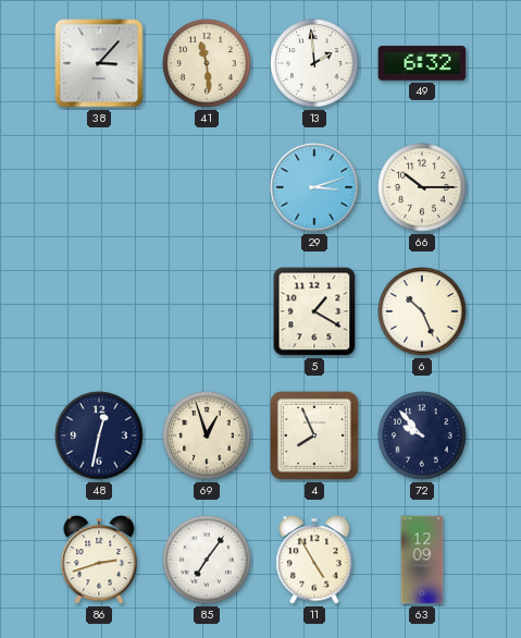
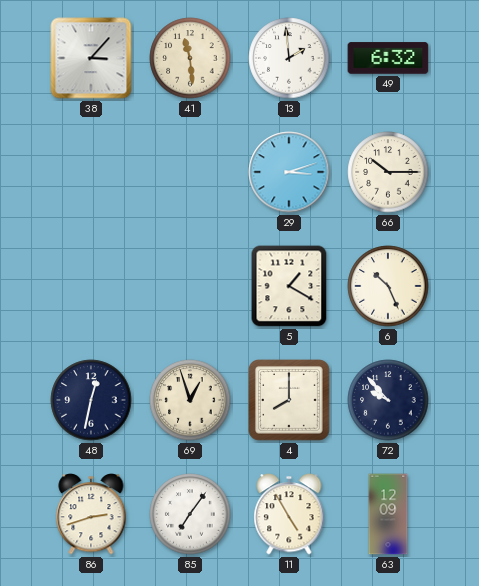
4: 7:56 -> 8:00 (290, 401)
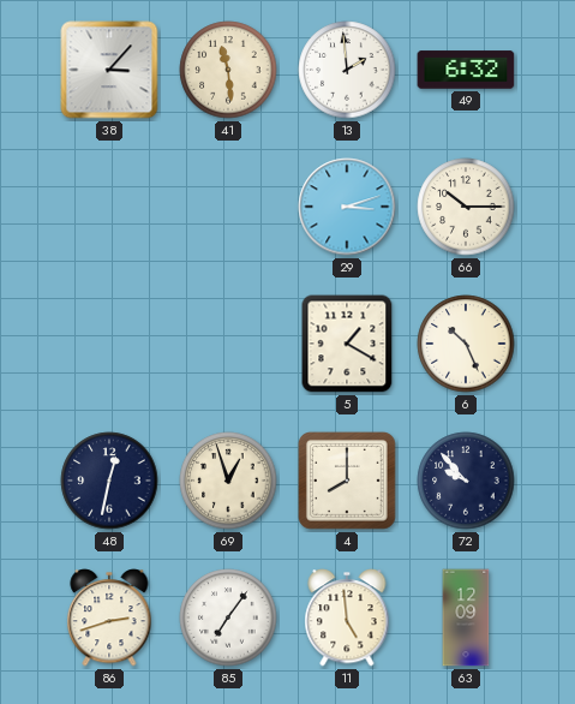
11: 4:55 -> 4:59 (347, 618)
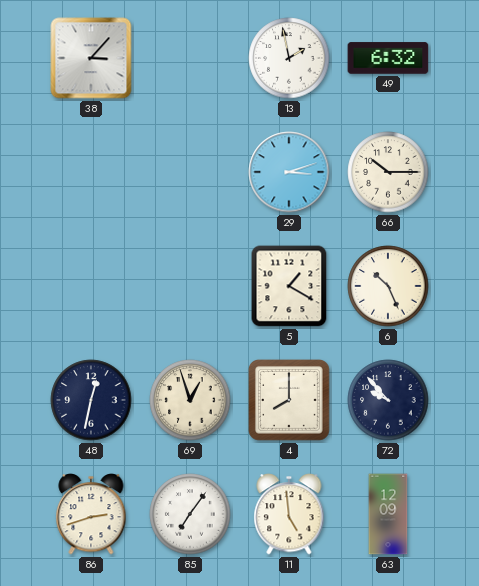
41: 11:29 -> none (228, 70)
13: 1:59 -> 1:58 (289, 58)
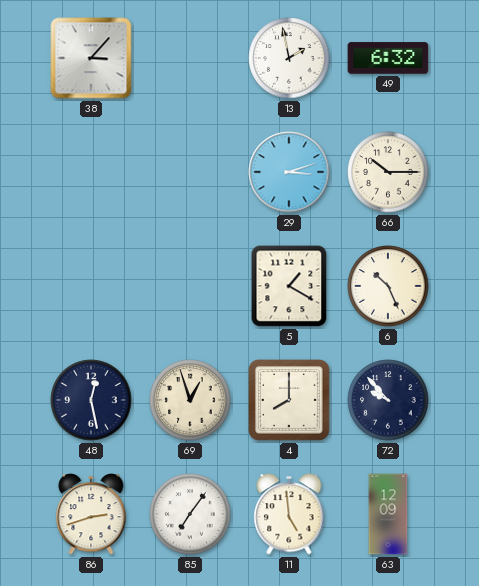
48: 12:32 -> 12:28 (91, 400)
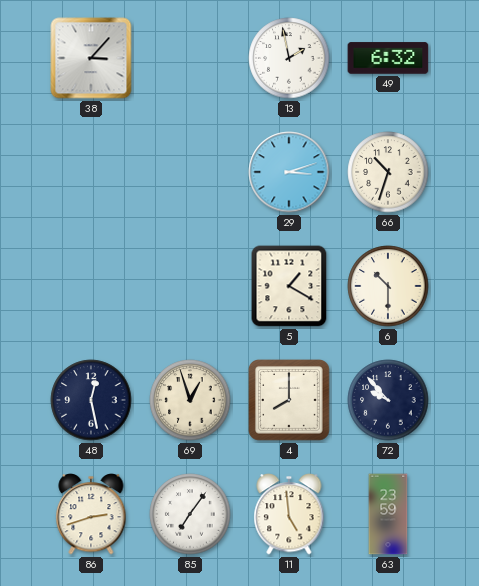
66: 10:15 -> 10:33 (388, 172)
6: 10:26 -> 10:30 (388, 286)
63: 12:09 -> 23:59 (388, 514)
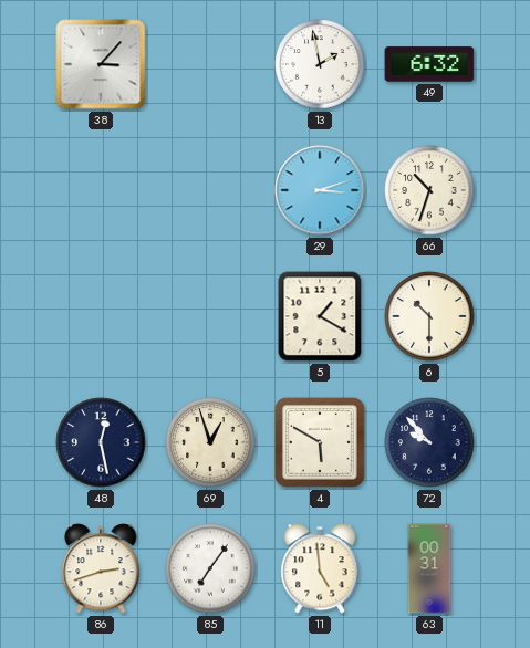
4: 8:00 -> 5:50 (321, 443)
63: 23:59 -> 00:31 (429, 568)
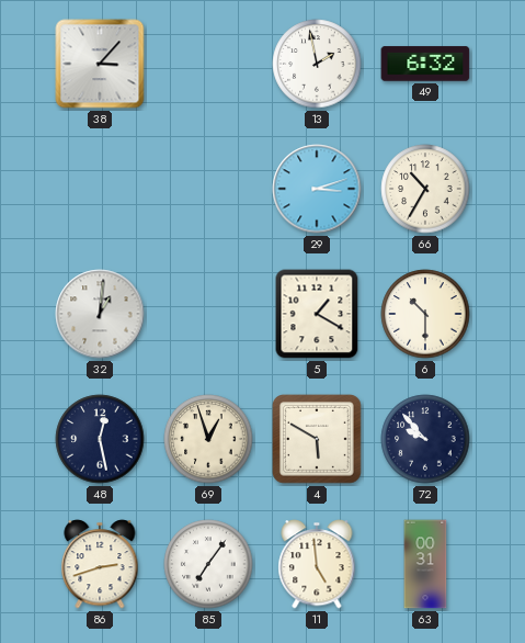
66: 10:33 -> 10:35 (425, 189)
32: none -> 1:01 (100, 314)
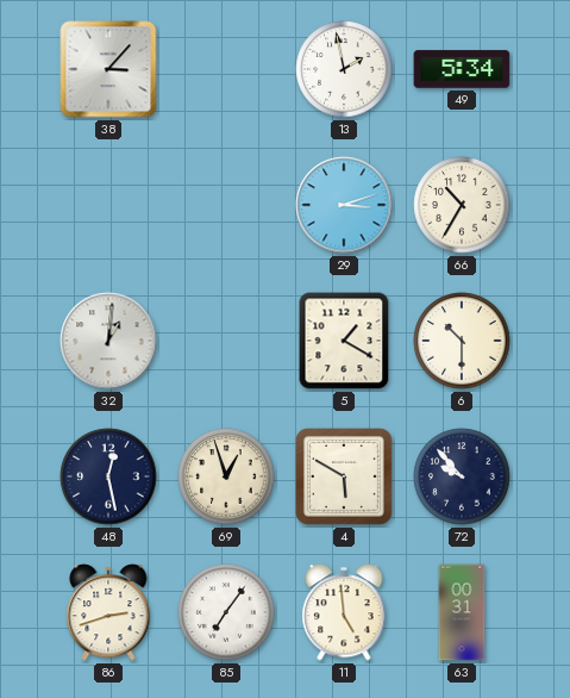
49: 6:32 -> 5:34 (462, 69)
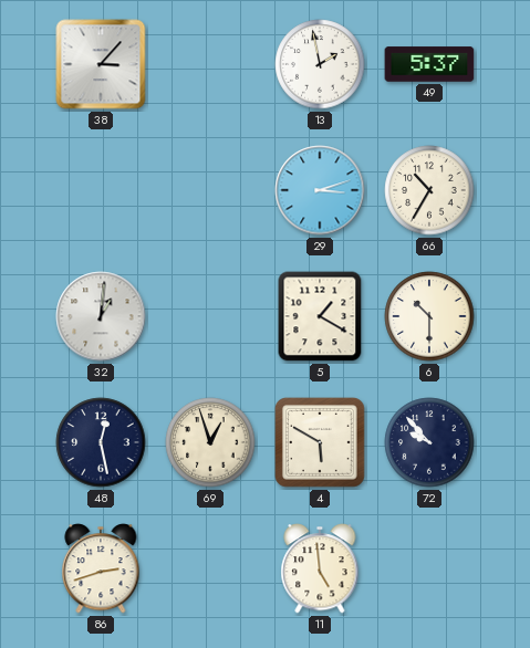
49: 5:34 -> 5:37 (429, 64)
85: 7:06 -> none (226, 612)
63: 00:31 -> none (462, 612)
